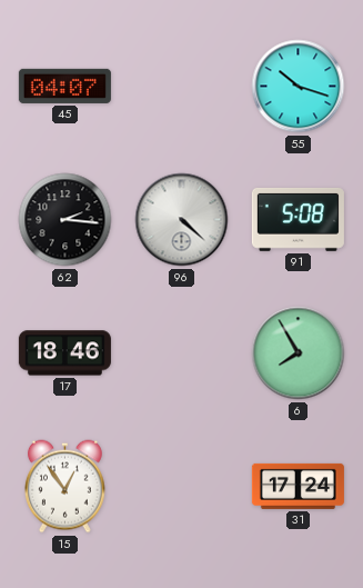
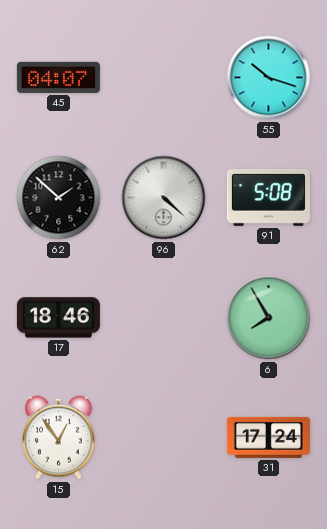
62: 2:16 -> 1:52 (59, 198)
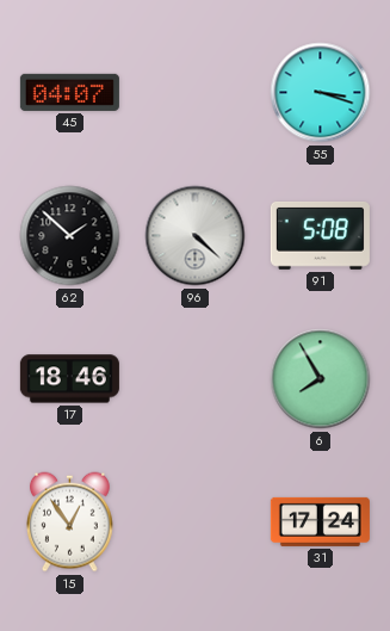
55: 10:18 -> 3:18 (321, 93)
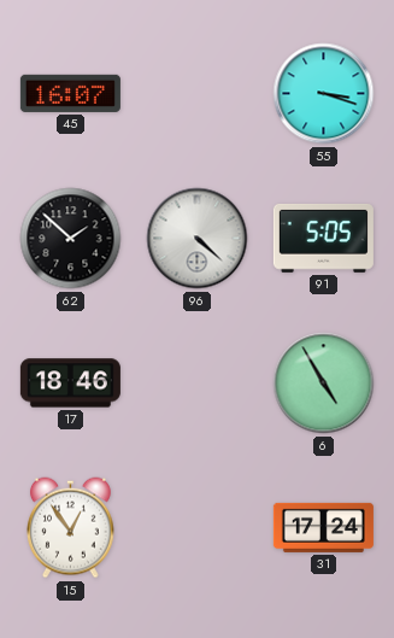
45: 04:07 -> 16:07 (70, 93)
91: 5:08 -> 5:05 (323, 238)
6: 7:55 -> 4:55 (324, 384)
